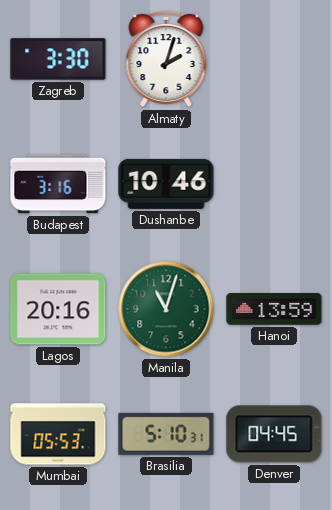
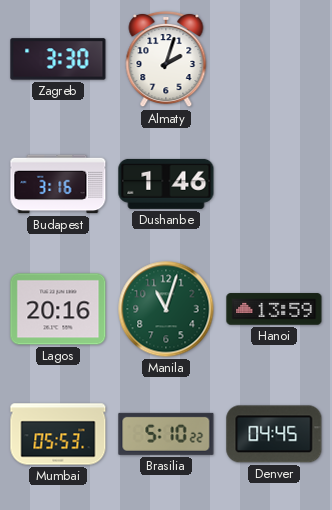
Dushanbe: 10:46 -> 1:46 (166, 184)
Brasilia: 5:10:31 -> 5:10:22 (166, 434)
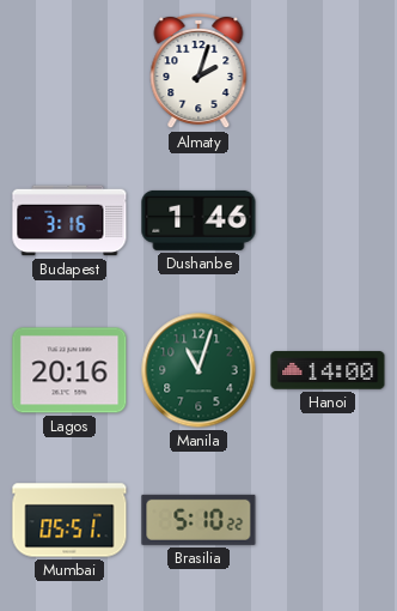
Zagreb: 3:30 -> none (58, 59)
Hanoi: 13:59 -> 14:00 (328, 370)
Mumbai: 05:53 -> 05:51 (69, 520)
Denver: 04:45 -> none (274, 434)
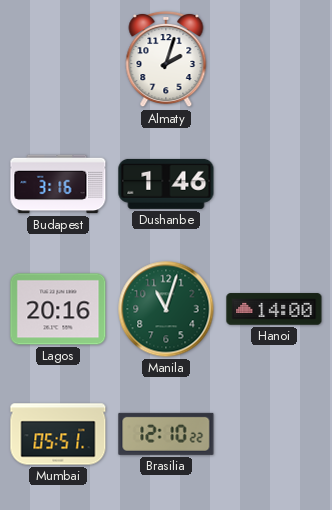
Brasilia: 5:10 -> 12:10 (166, 434)
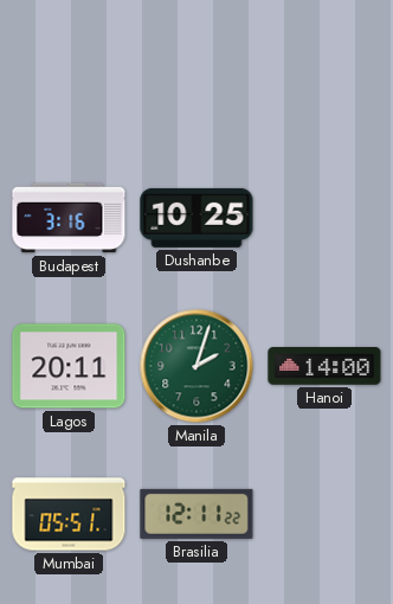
Almaty: 2:03 -> none (166, 59)
Dushanbe: 1:46 -> 10:25 (196, 218)
Lagos: 20:16 -> 20:11 (69, 366)
Manila: 11:03 -> 2:03 (196, 366)
Brasilia: 12:10 -> 12:11 (196, 514)
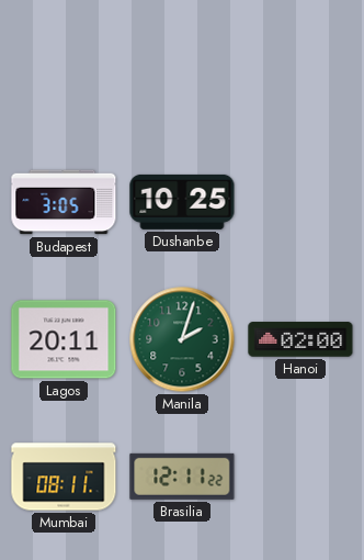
Budapest: 3:16 -> 3:05 (64, 202)
Hanoi: 14:00 -> 02:00 (300, 339)
Mumbai: 05:51 -> 08:11 (64, 477)
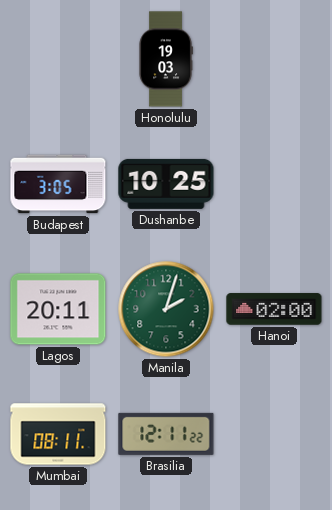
Honolulu: none -> 19:03 (166, 59)
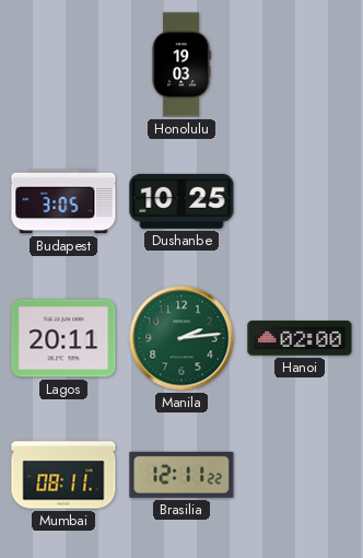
Manila: 2:03 -> 2:14 (181, 338)
